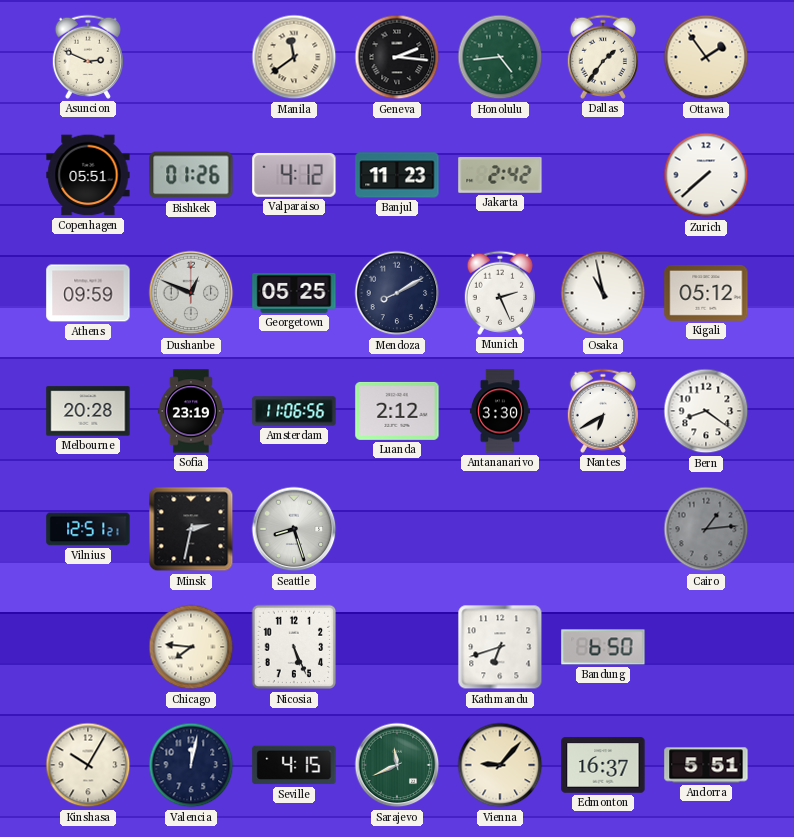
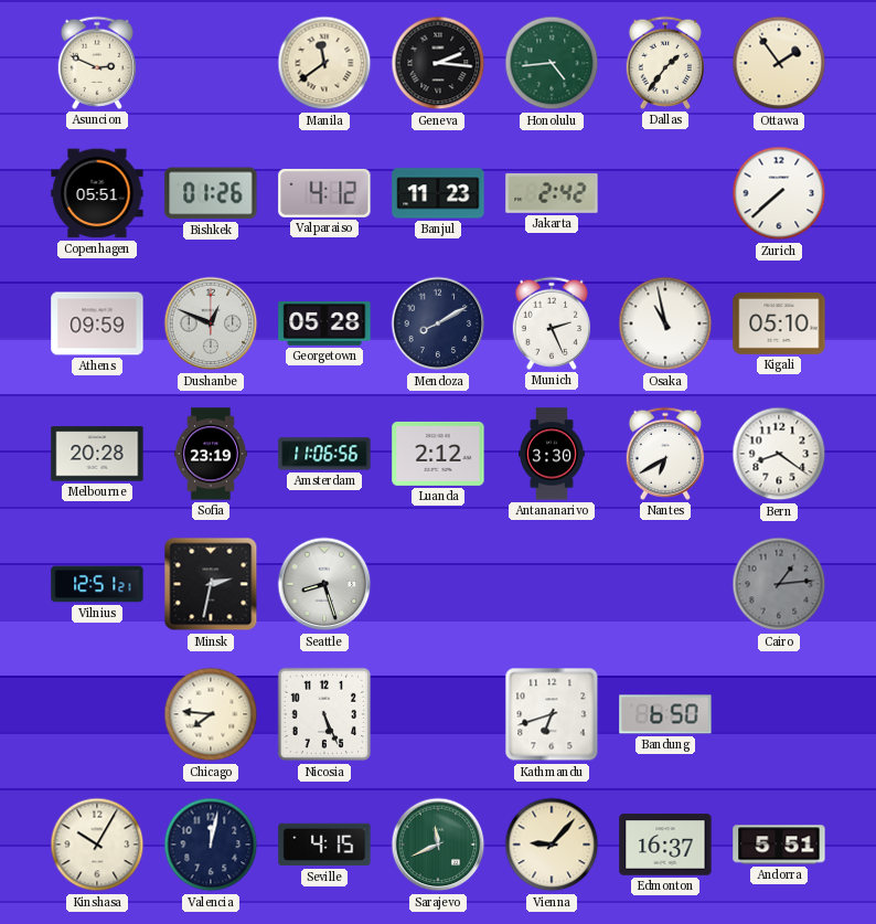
Georgetown: 05:25 -> 05:28 (324, 323)
Kigali: 05:12 -> 05:10 (779, 323)
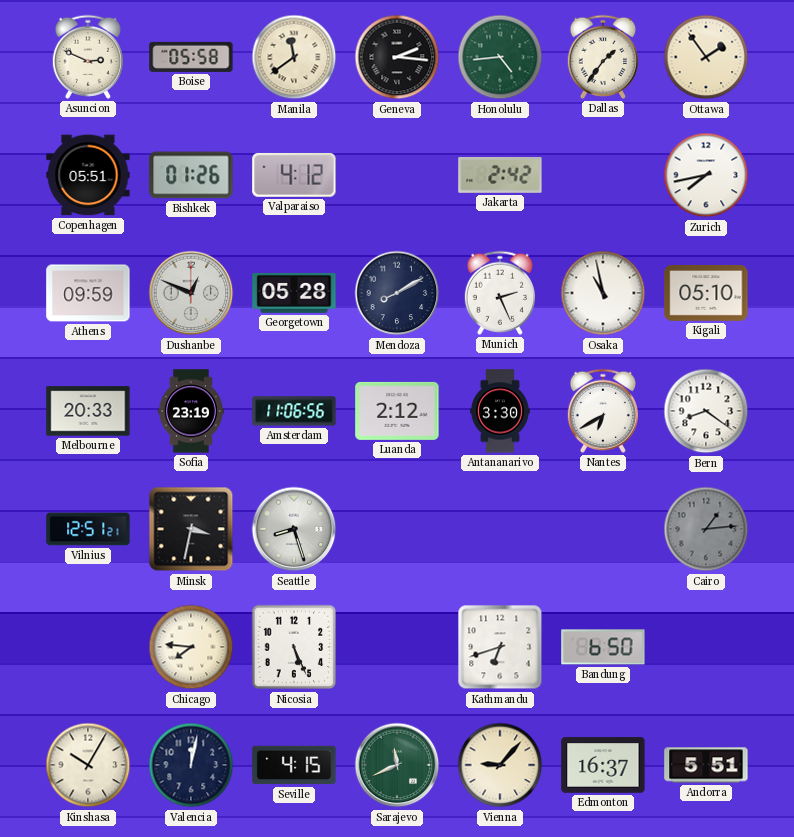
Boise: none -> 05:58 (191, 57)
Banjul: 11:23 -> none (438, 193)
Zurich: 7:38 -> 7:43 (706, 175)
Melbourne: 20:28 -> 20:33 (88, 411)
Minsk: 2:32 -> 3:32 (191, 529)
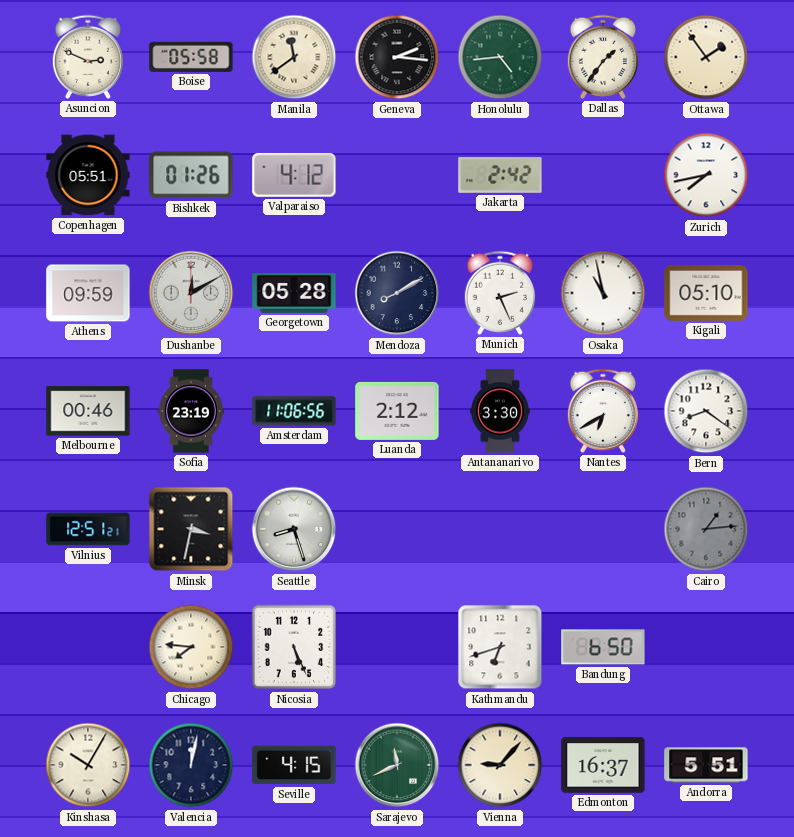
Dushanbe: 12:49 -> 12:10 (191, 293)
Melbourne: 20:33 -> 00:46 (88, 411)
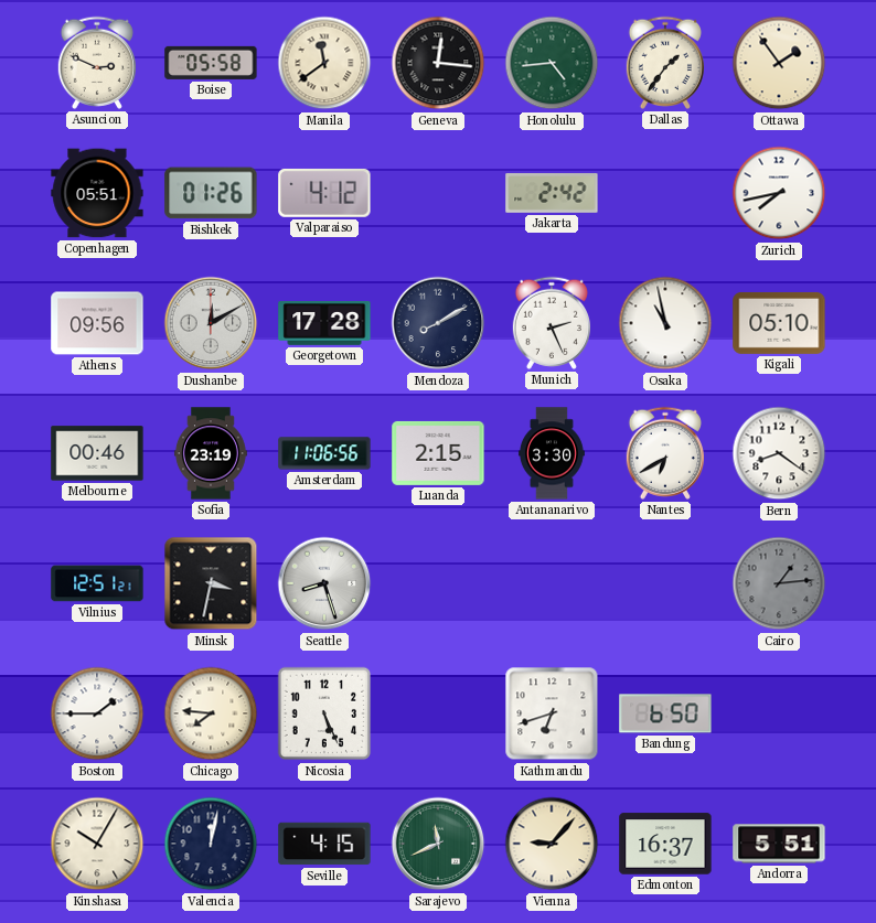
Geneva: 2:16 -> 12:16 (438, 63)
Athens: 09:59 -> 09:56 (97, 323)
Georgetown: 05:28 -> 17:28 (324, 323)
Luanda: 2:12 -> 2:15 (438, 453)
Boston: none -> 1:45 (97, 713)
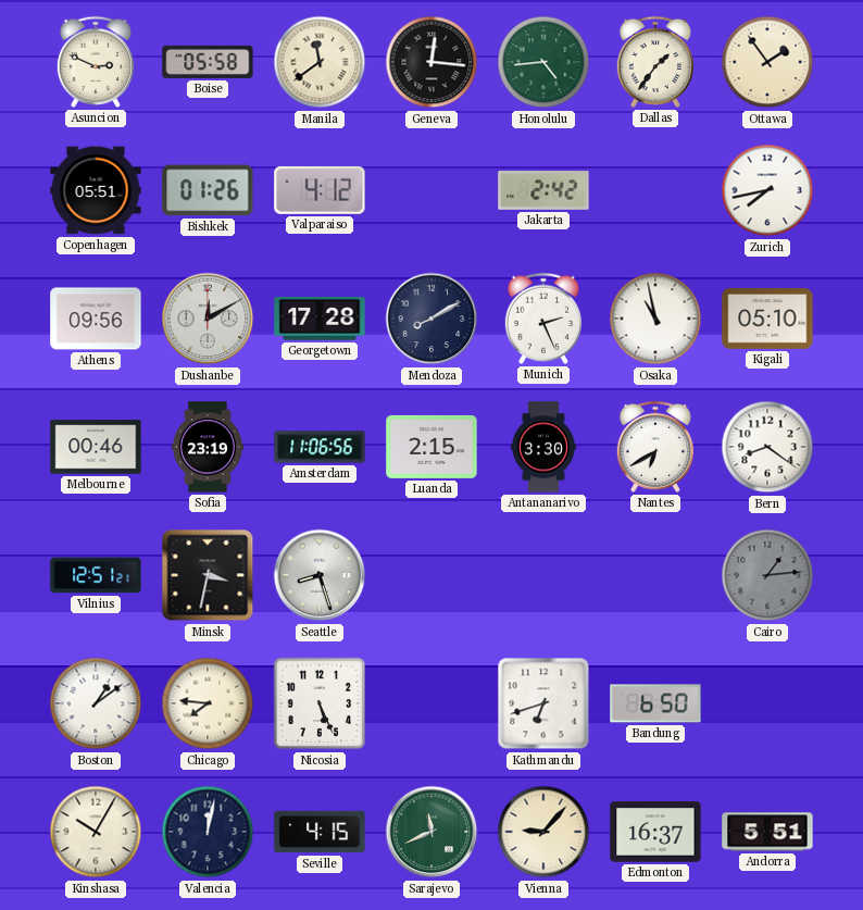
Boston: 1:45 -> 1:09 (96, 703)
